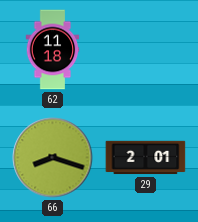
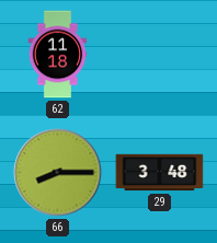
66: 8:18 -> 8:15 (58, 173)
29: 2:01 -> 3:48 (160, 173)
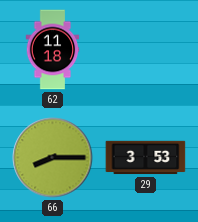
29: 3:48 -> 3:53 (146, 158)
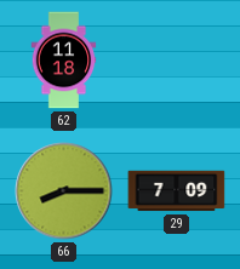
29: 3:53 -> 7:09 (177, 191)
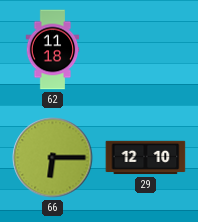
66: 8:15 -> 6:15 (53, 158)
29: 7:09 -> 12:10 (146, 158)
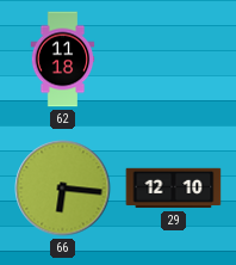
66: 6:15 -> 6:16 (63, 189)
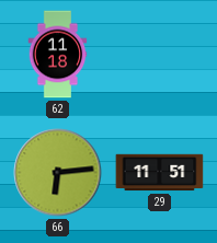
66: 6:16 -> 6:14 (58, 173)
29: 12:10 -> 11:51 (160, 173)
